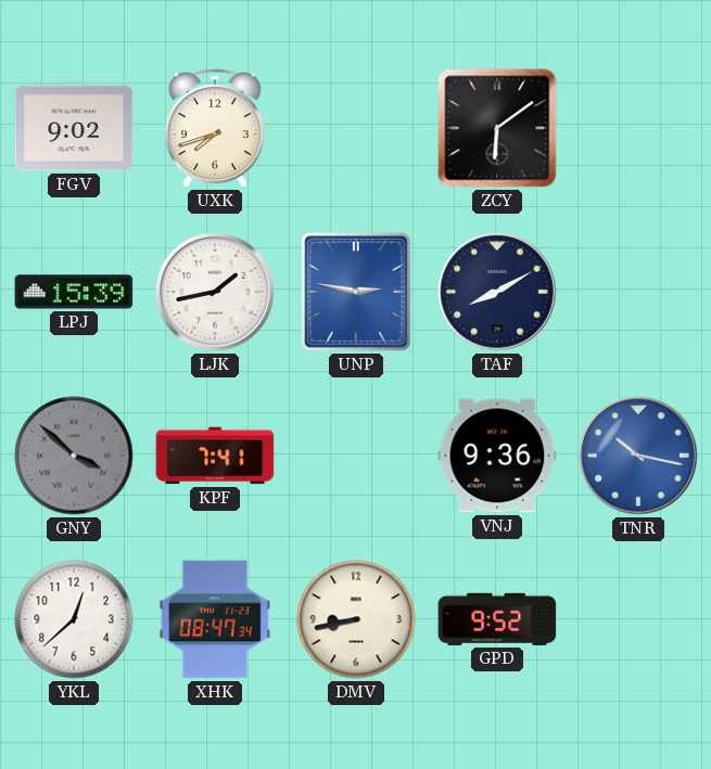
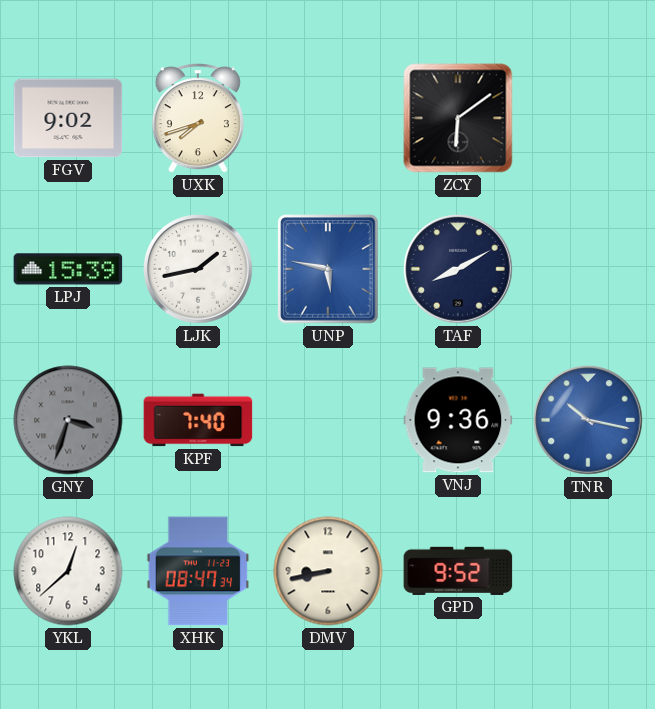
UNP: 2:47 -> 5:47 (328, 269)
GNY: 3:52 -> 3:33 (68, 420)
KPF: 7:41 -> 7:40 (198, 420)
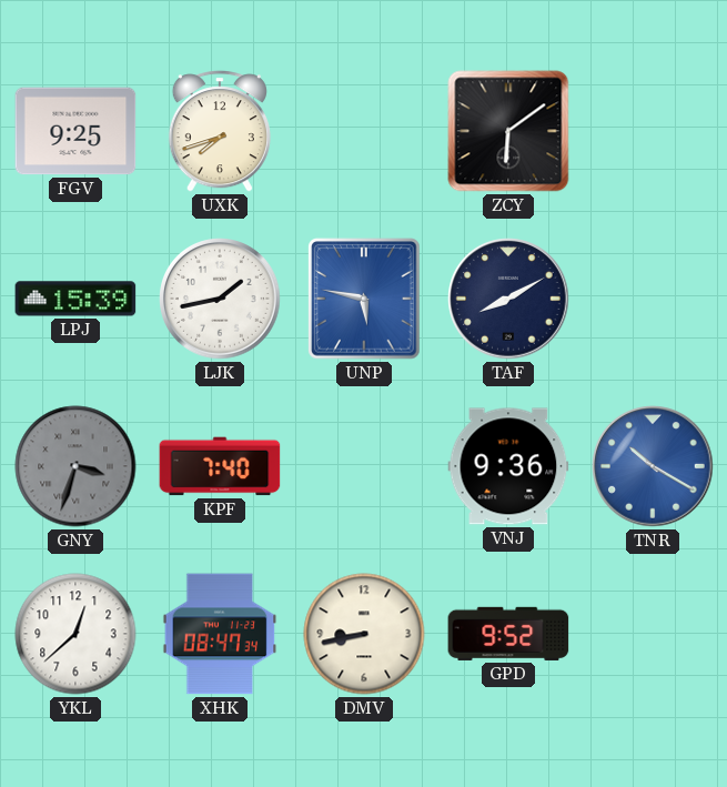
FGV: 9:02 -> 9:25 (75, 131)
TNR: 10:17 -> 10:20 (653, 466)
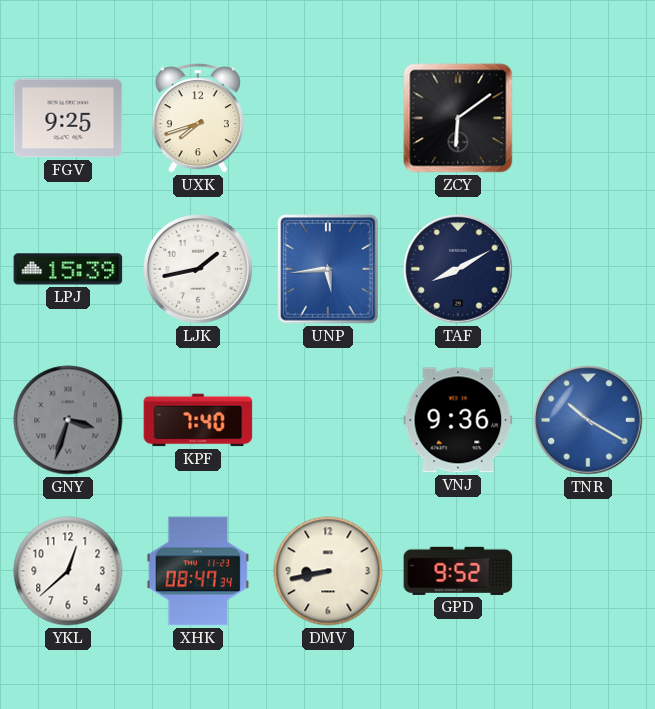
UNP: 5:47 -> 5:44 (328, 269)
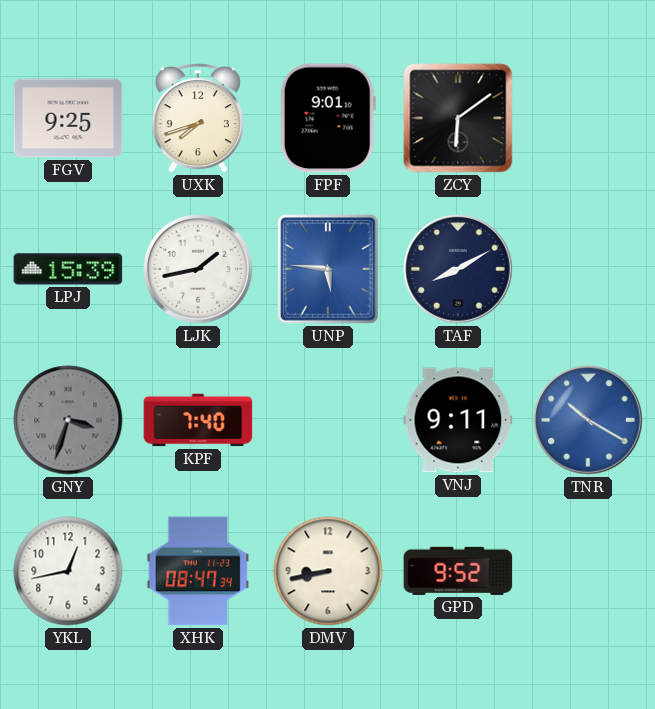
FPF: none -> 9:01 (328, 118)
UNP: 5:44 -> 5:46 (328, 269)
VNJ: 9:36 -> 9:11 (458, 420)
YKL: 12:38 -> 12:43 (68, 571)
